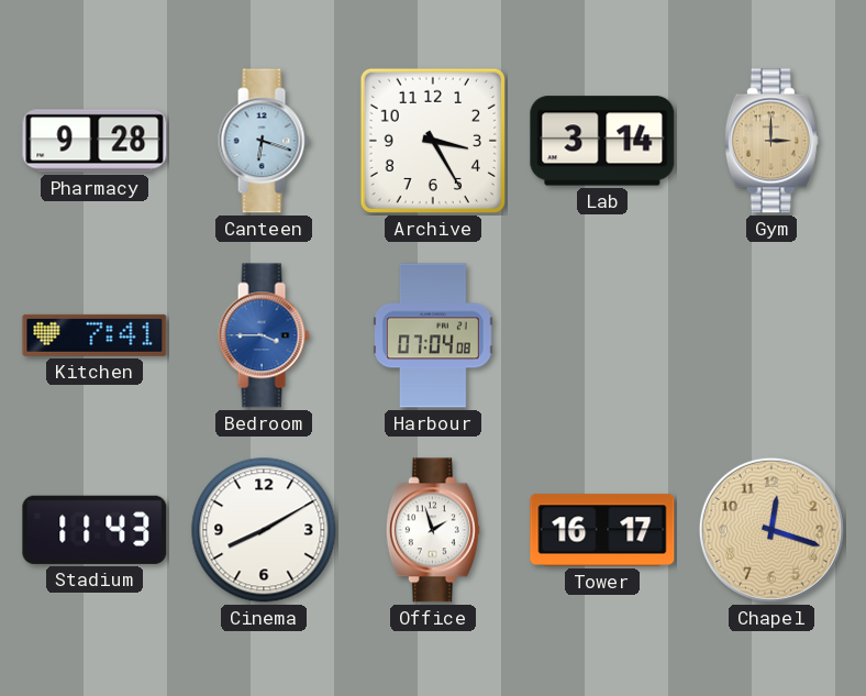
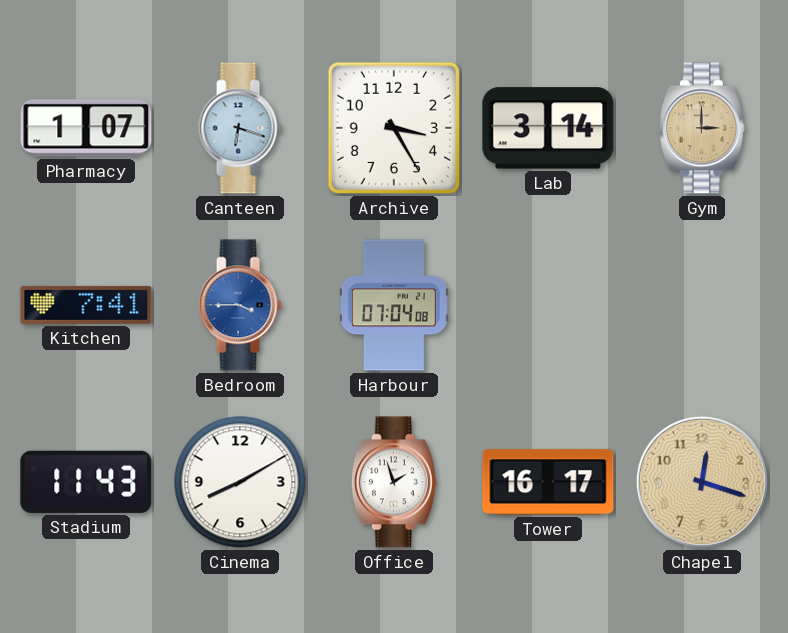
Pharmacy: 9:28 -> 1:07 (86, 128)
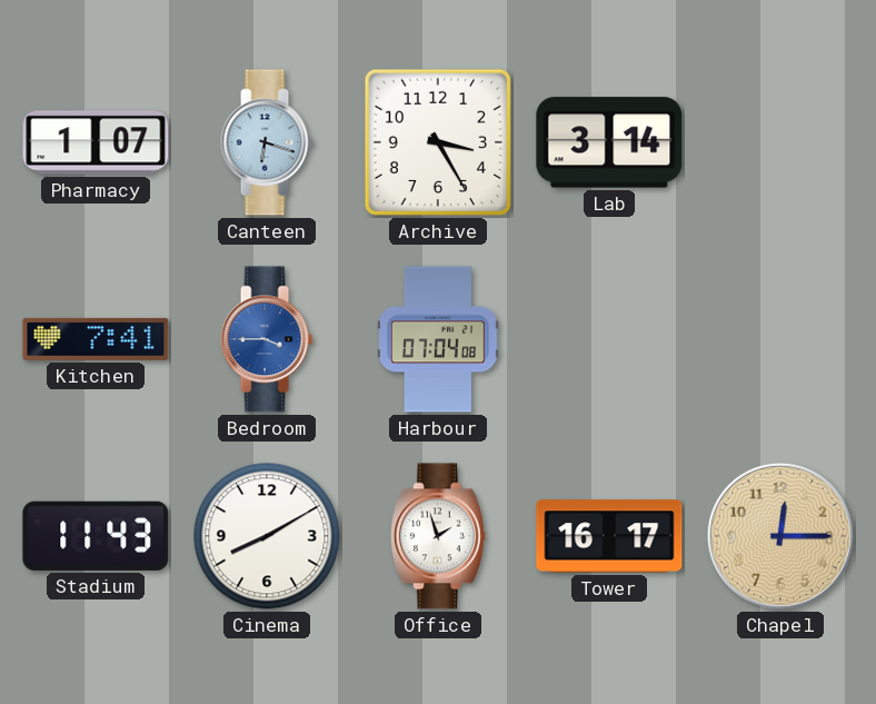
Gym: 3:00 -> none (702, 128)
Chapel: 12:18 -> 12:15 (780, 536)
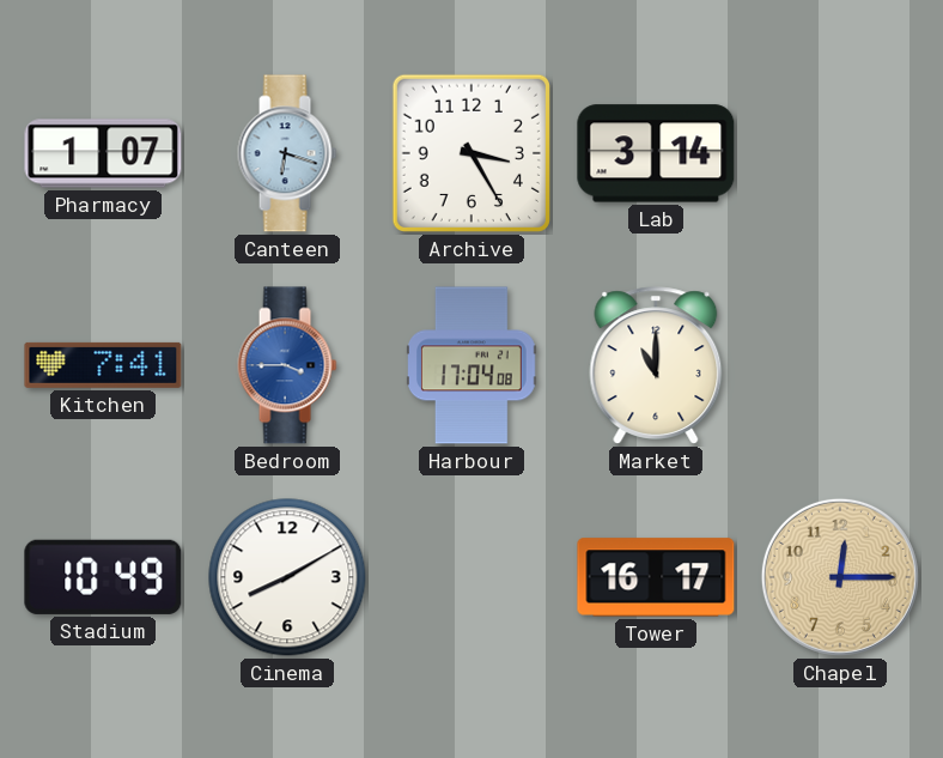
Harbour: 07:04 -> 17:04 (473, 365)
Market: none -> 11:00 (656, 365)
Stadium: 11:43 -> 10:49 (103, 577)
Office: 1:57 -> none (438, 536)
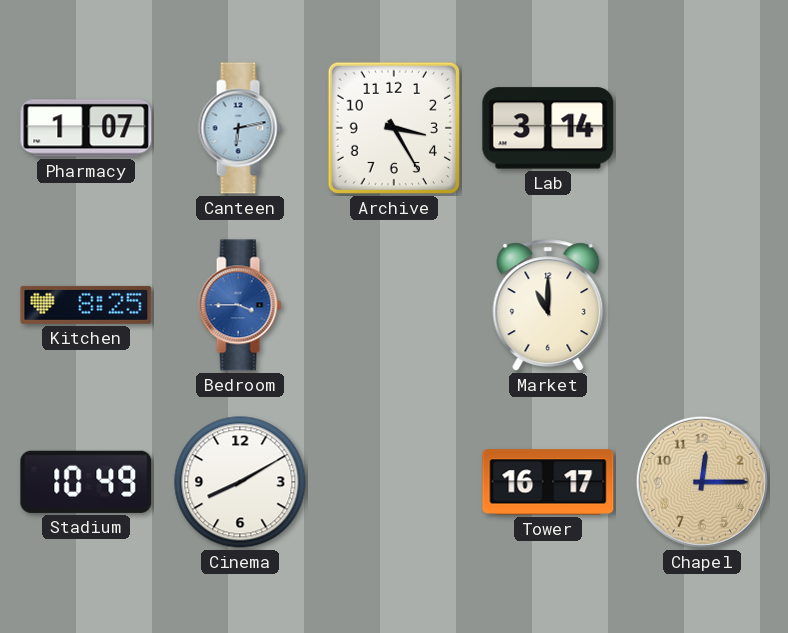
Canteen: 6:18 -> 6:13 (240, 128)
Kitchen: 7:41 -> 8:25 (86, 305)
Harbour: 17:04 -> none (473, 365)
